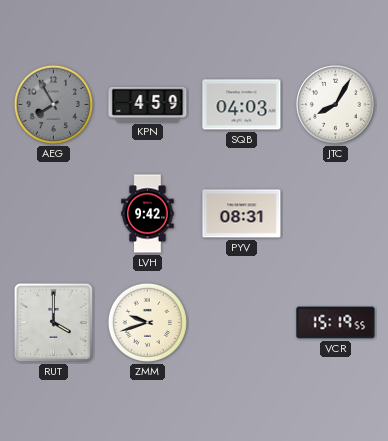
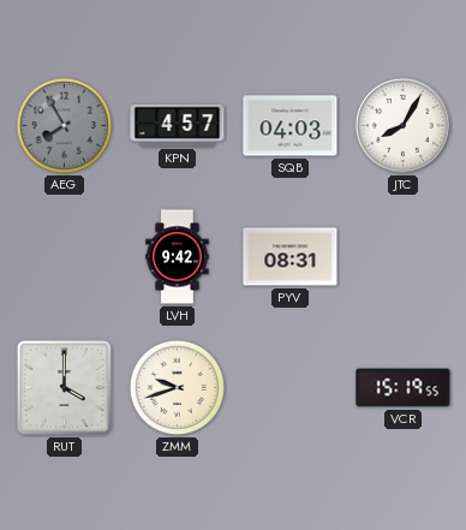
KPN: 4:59 -> 4:57 (178, 125)
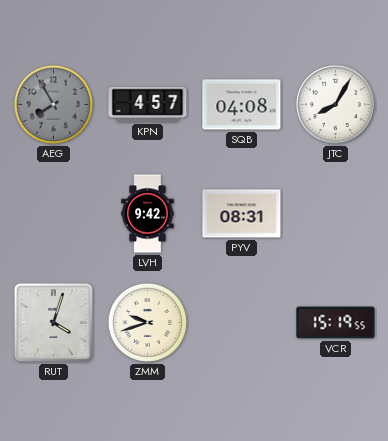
SQB: 04:03 -> 04:08 (242, 105)
RUT: 4:00 -> 4:03 (53, 322)
